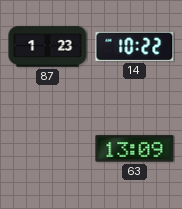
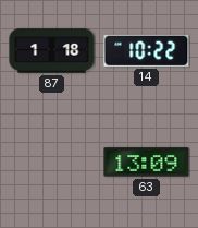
87: 1:23 -> 1:18 (52, 51)
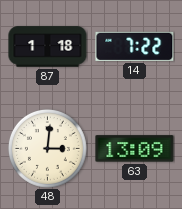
14: 10:22 -> 7:22 (135, 46)
48: none -> 3:01 (47, 148)
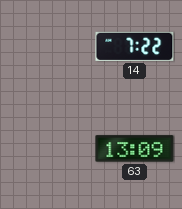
87: 1:18 -> none (48, 47)
48: 3:01 -> none (47, 148)
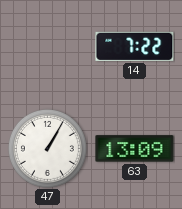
47: none -> 1:05 (47, 148)
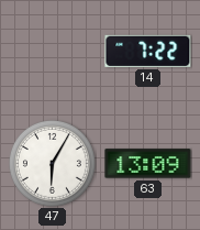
47: 1:05 -> 6:05 (52, 163)
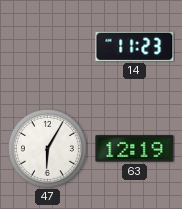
14: 7:22 -> 11:23 (135, 46)
63: 13:09 -> 12:19 (135, 149)
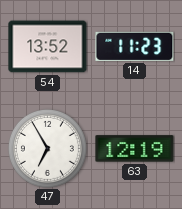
54: none -> 13:52 (48, 47)
47: 6:05 -> 6:55 (47, 148)
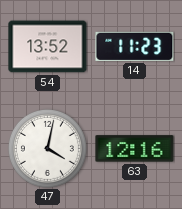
47: 6:55 -> 4:02 (47, 148)
63: 12:19 -> 12:16 (135, 149)
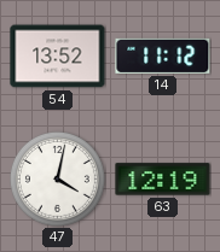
14: 11:23 -> 11:12 (163, 55)
63: 12:16 -> 12:19 (163, 180)
